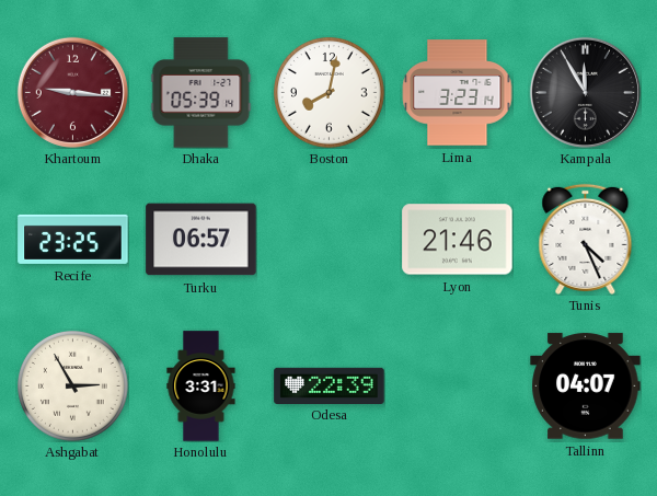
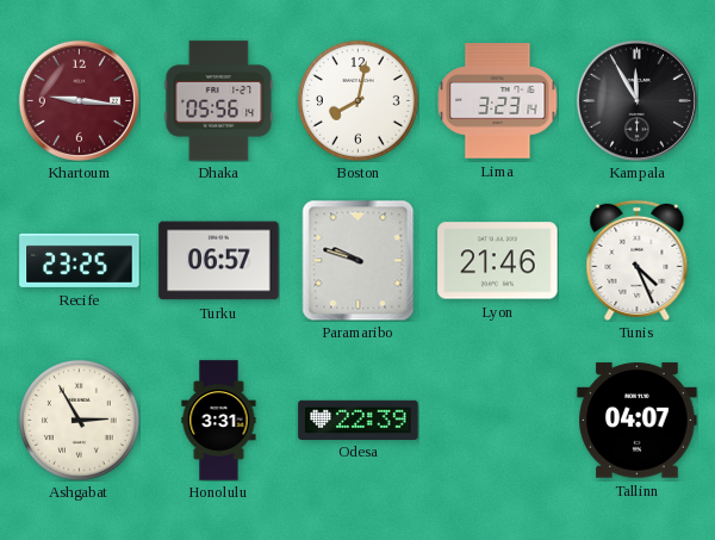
Dhaka: 05:39 -> 05:56 (219, 101)
Paramaribo: none -> 9:48 (359, 260)
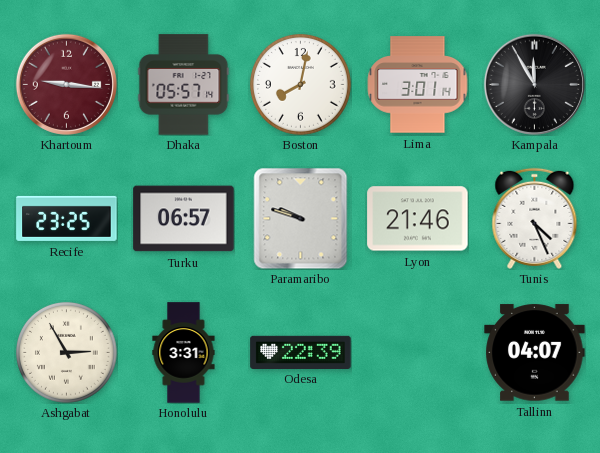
Dhaka: 05:56 -> 05:57 (184, 85)
Lima: 3:23 -> 3:01 (417, 85)
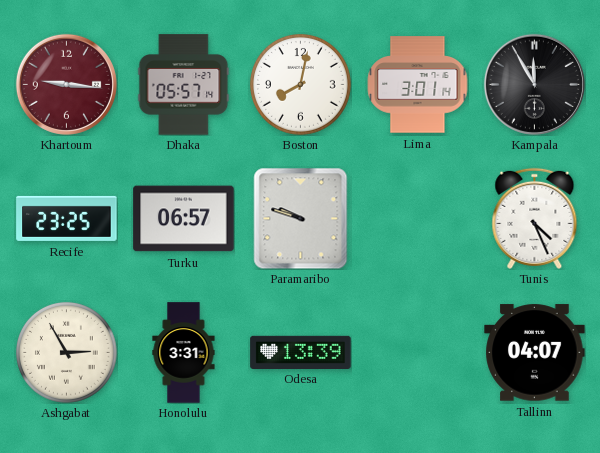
Lyon: 21:46 -> none (418, 219)
Odesa: 22:39 -> 13:39 (301, 352)
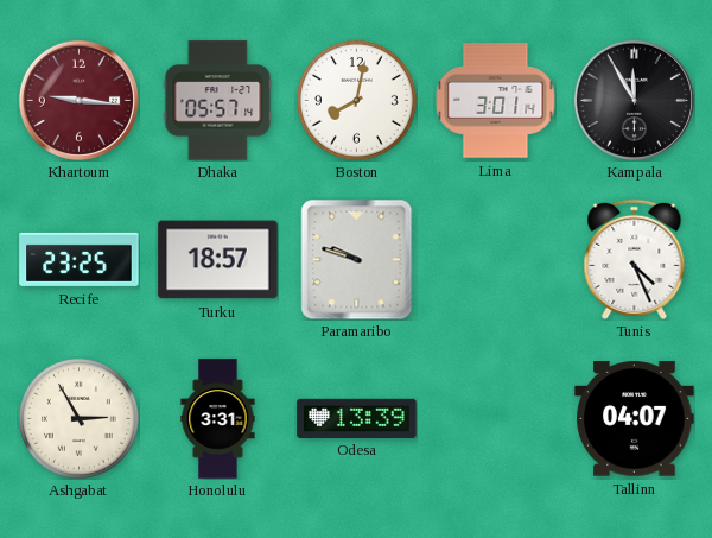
Turku: 06:57 -> 18:57 (218, 260)
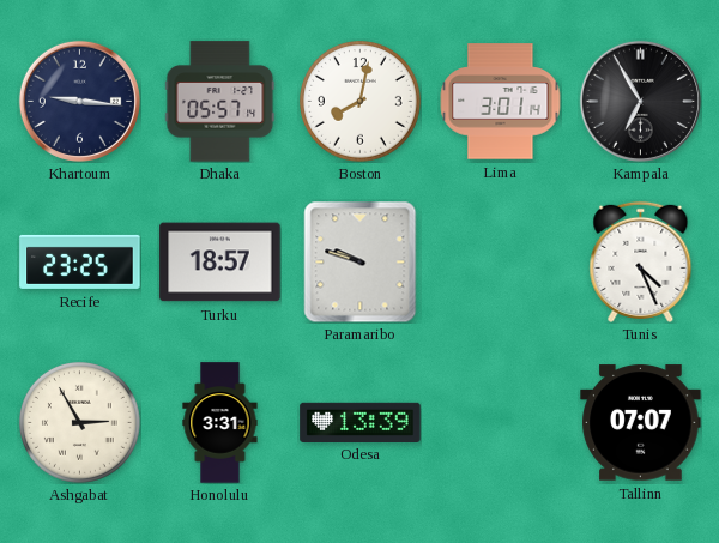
Khartoum dial: burgundy -> navy (79, 101)
Kampala: 11:55 -> 6:55 (640, 101)
Tallinn: 04:07 -> 07:07 (641, 423)
